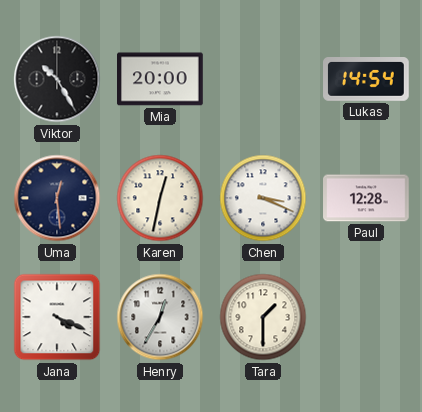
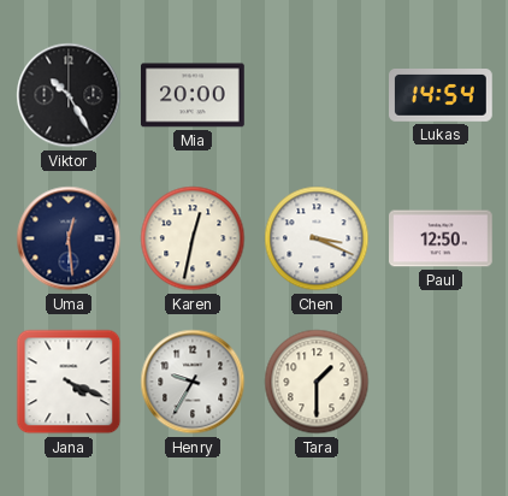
Paul: 12:28 -> 12:50 (441, 238)
Henry: 12:35 -> 9:35 (193, 382)
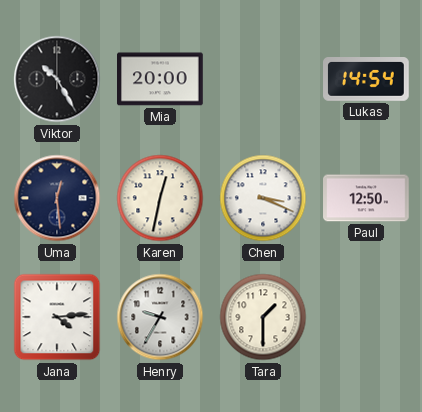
Jana: 4:19 -> 4:14 (57, 317)
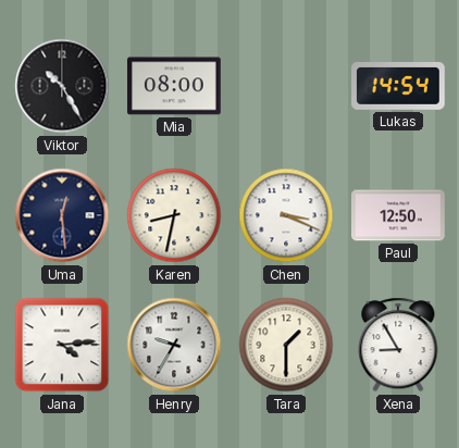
Mia: 20:00 -> 08:00 (174, 86)
Karen: 12:32 -> 8:32 (174, 215)
Xena: none -> 8:55 (398, 345)
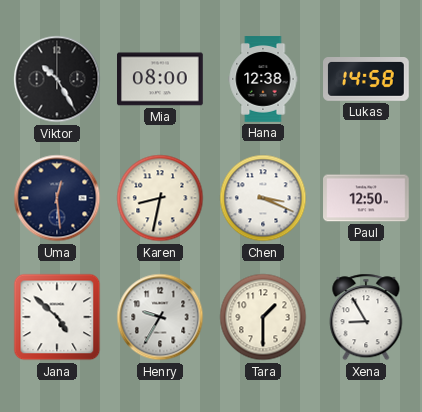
Hana: none -> 12:38 (263, 79)
Lukas: 14:54 -> 14:58 (366, 80)
Jana: 4:14 -> 4:52 (57, 317)
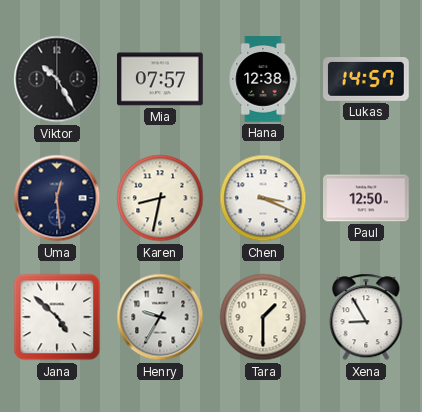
Mia: 08:00 -> 07:57 (160, 79)
Lukas: 14:58 -> 14:57 (366, 80)
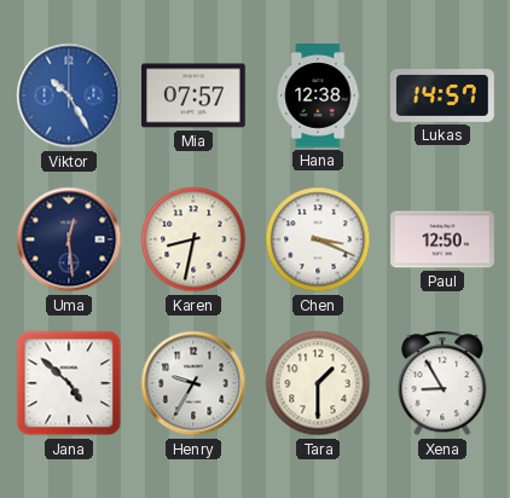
Viktor dial: black -> blue (69, 95)
